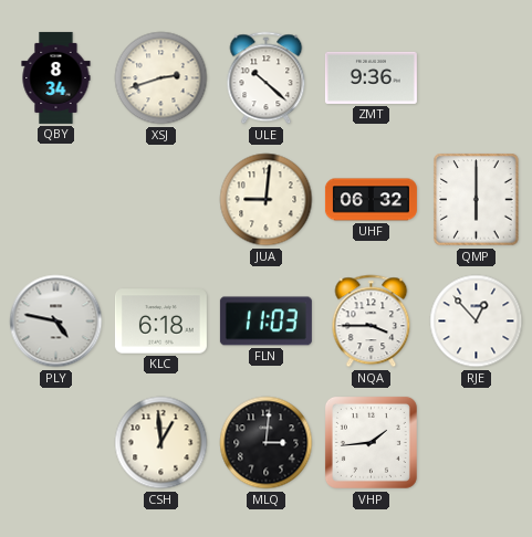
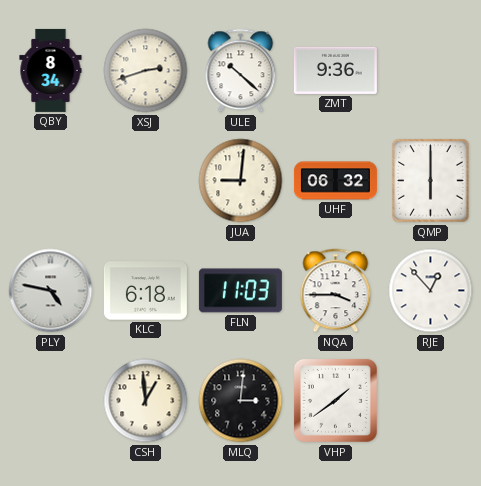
VHP: 1:44 -> 1:39 (335, 400)
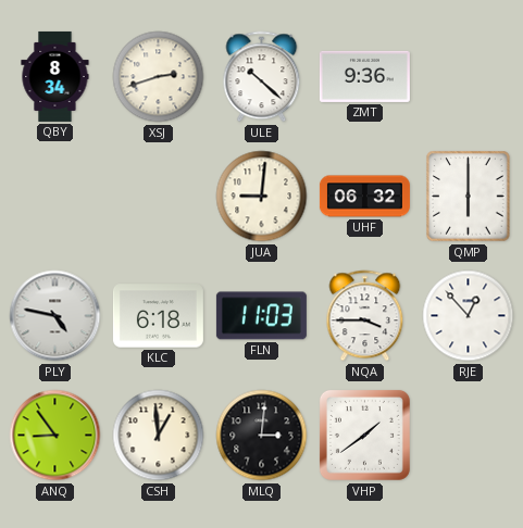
ANQ: none -> 8:54 (55, 436)
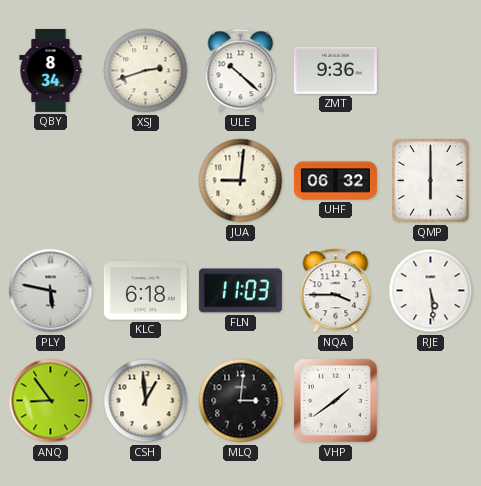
PLY: 4:47 -> 5:47 (51, 291)
RJE: 12:53 -> 5:29 (431, 291)
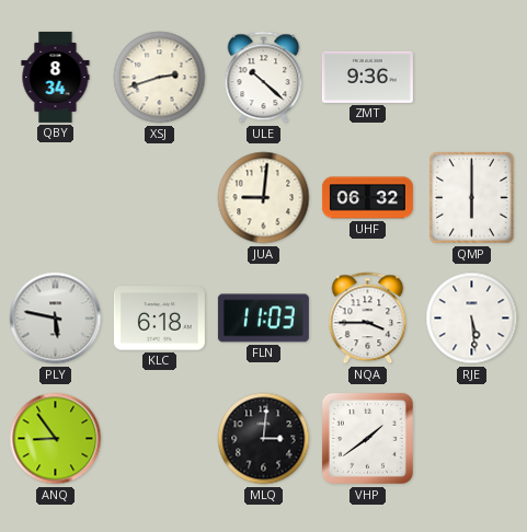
CSH: 12:59 -> none (146, 401)
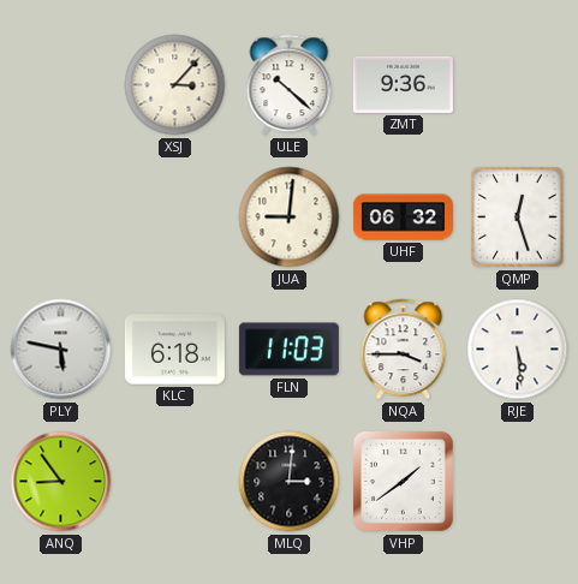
QBY: 8:34 -> none (56, 77)
XSJ: 2:42 -> 3:07 (175, 85)
QMP: 6:00 -> 12:27 (518, 217)
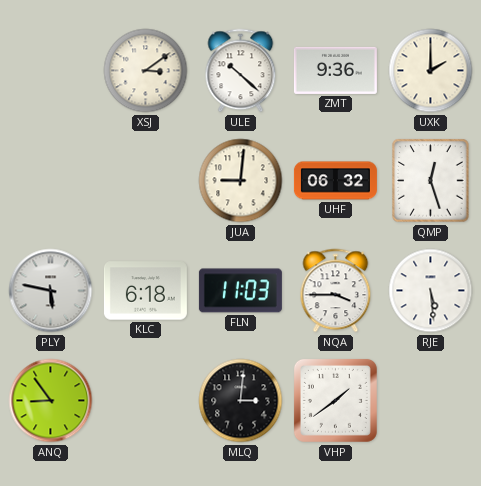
XSJ: 3:07 -> 3:09 (146, 71)
UXK: none -> 2:00 (431, 71)
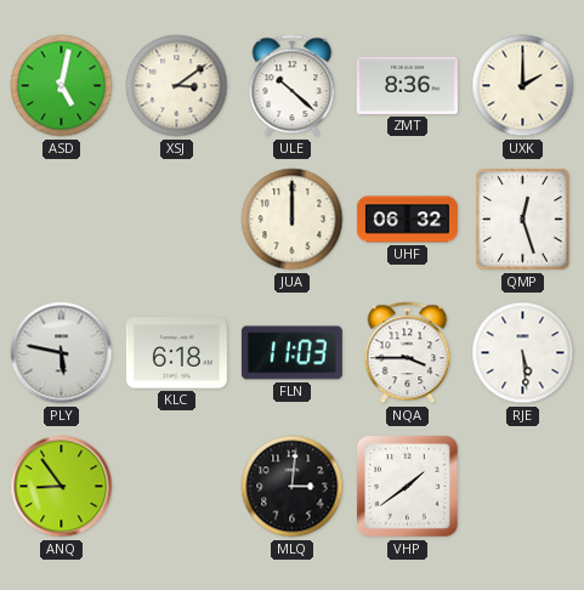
ASD: none -> 5:02 (62, 86)
ZMT: 9:36 -> 8:36 (407, 85)
JUA: 9:01 -> 12:00 (293, 220)
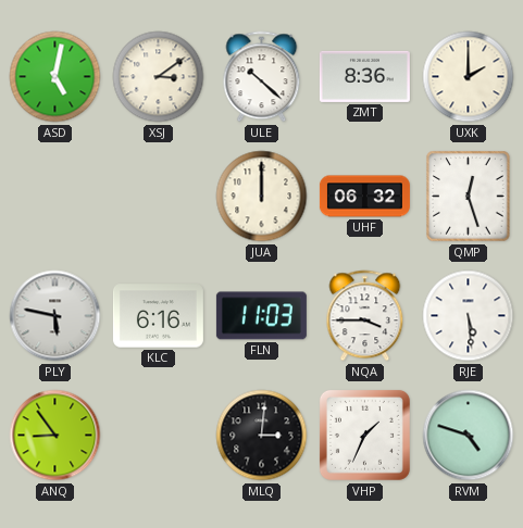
KLC: 6:18 -> 6:16 (158, 316)
VHP: 1:39 -> 1:34 (364, 435)
RVM: none -> 4:48 (469, 436)
